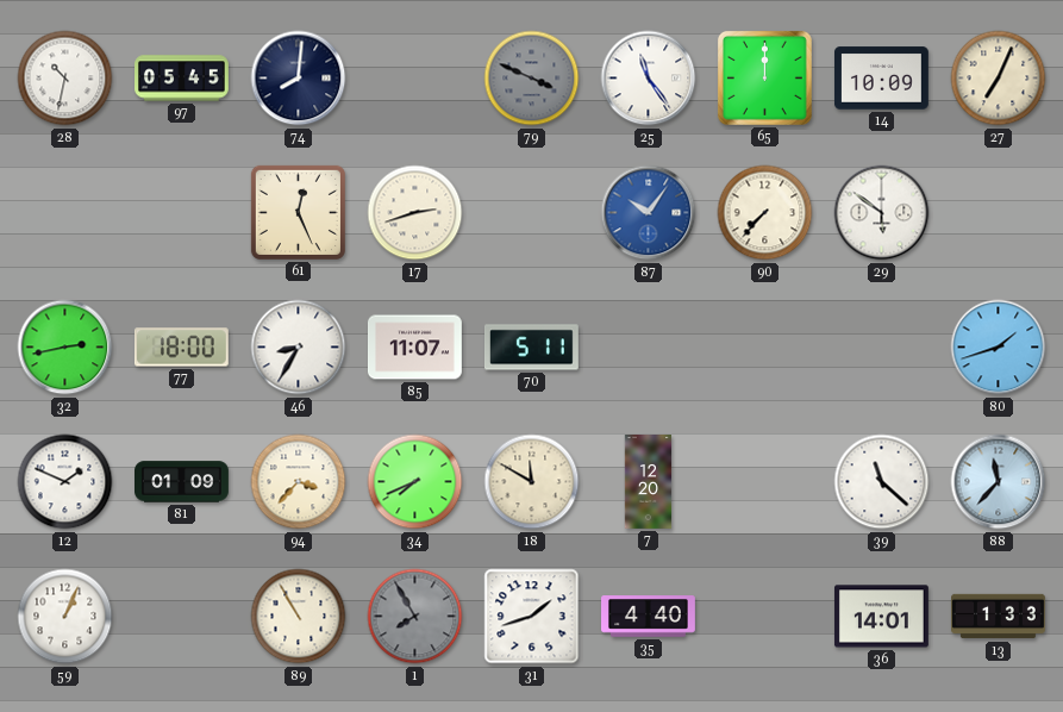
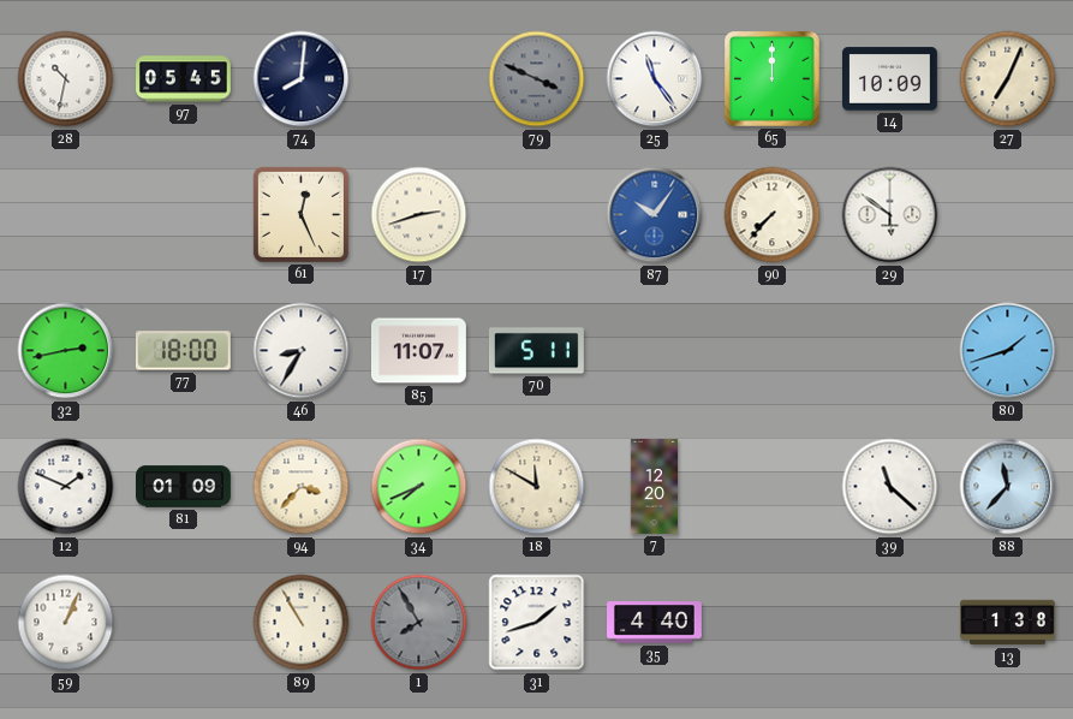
36: 14:01 -> none (881, 617)
13: 1:33 -> 1:38 (1008, 623)
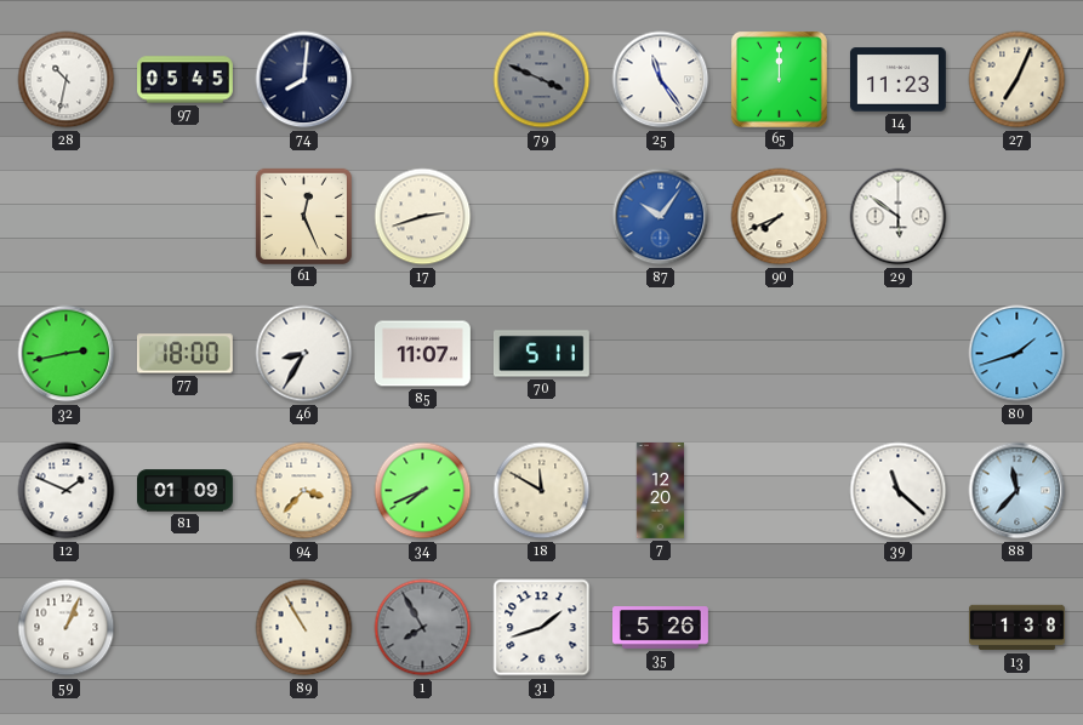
14: 10:09 -> 11:23 (897, 80)
90: 7:37 -> 7:41 (780, 217)
35: 4:40 -> 5:26 (661, 628)
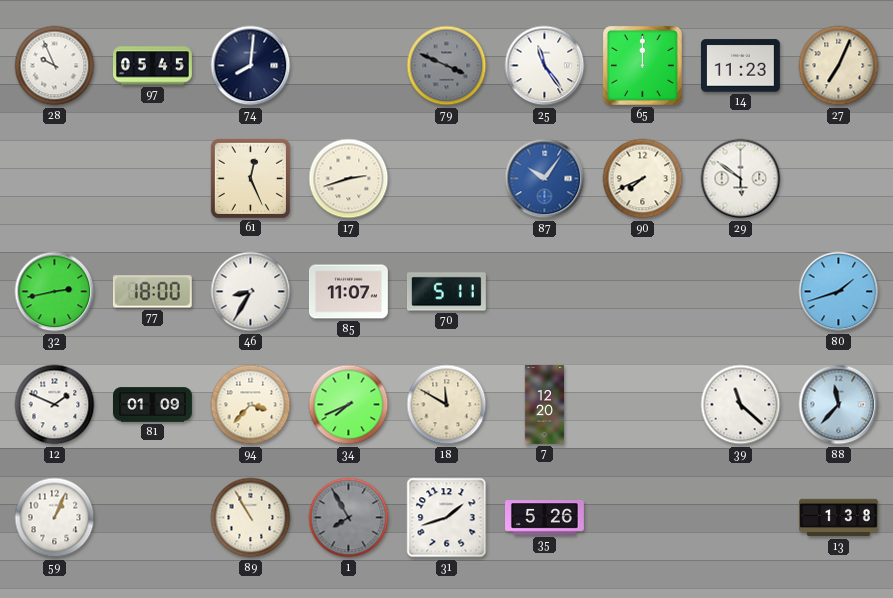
28: 10:32 -> 9:56 (55, 66)
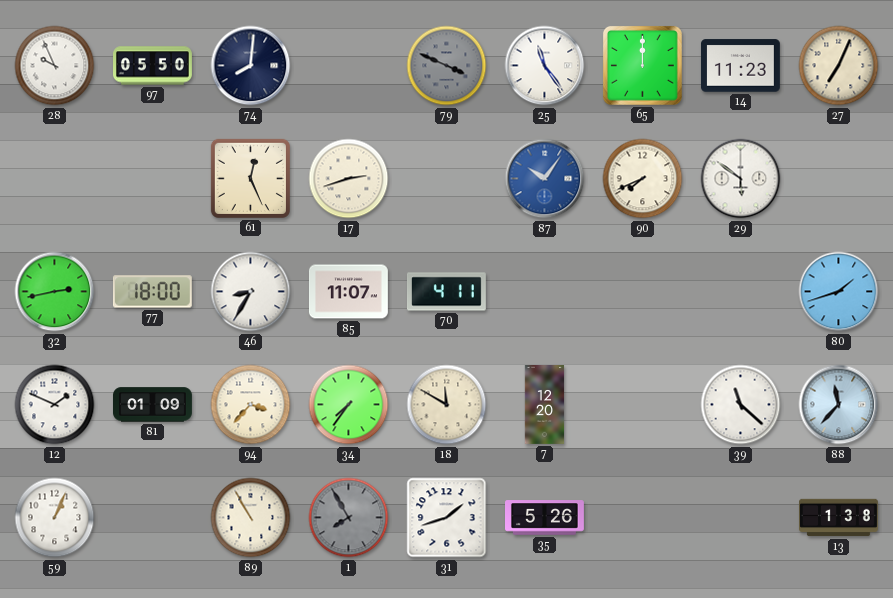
97: 05:45 -> 05:50 (153, 66)
70: 5:11 -> 4:11 (446, 292)
34: 7:41 -> 7:36 (349, 405)
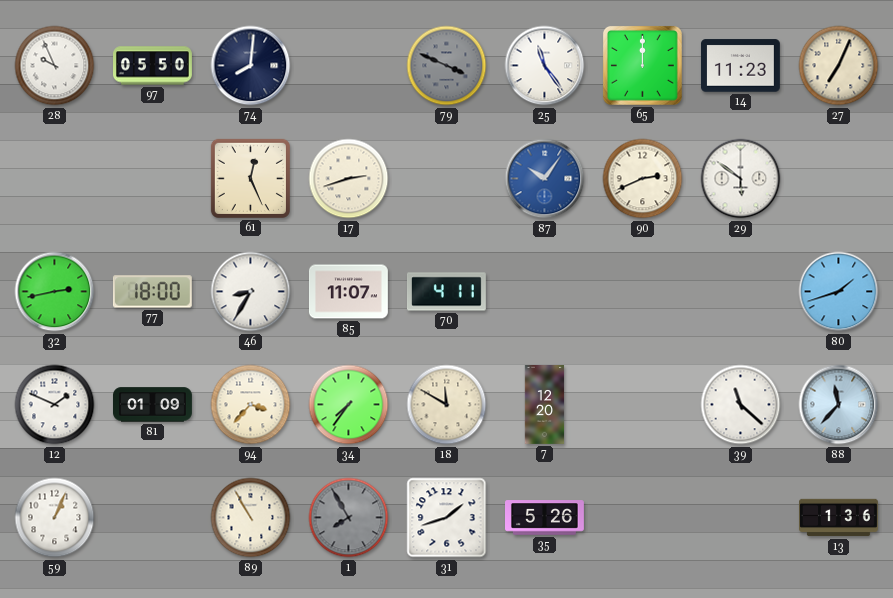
90: 7:41 -> 2:41 (643, 179)
13: 1:38 -> 1:36 (839, 518)
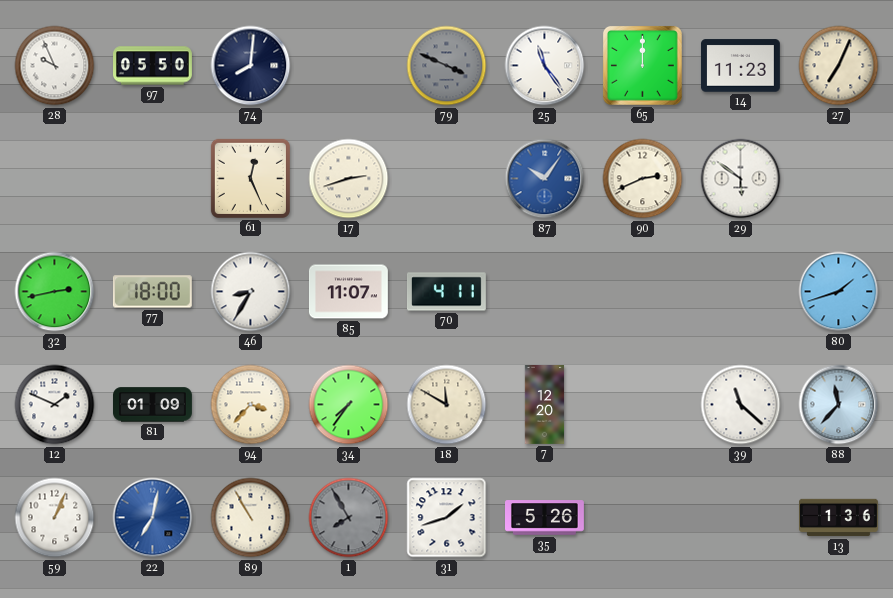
22: none -> 7:02 (153, 518)
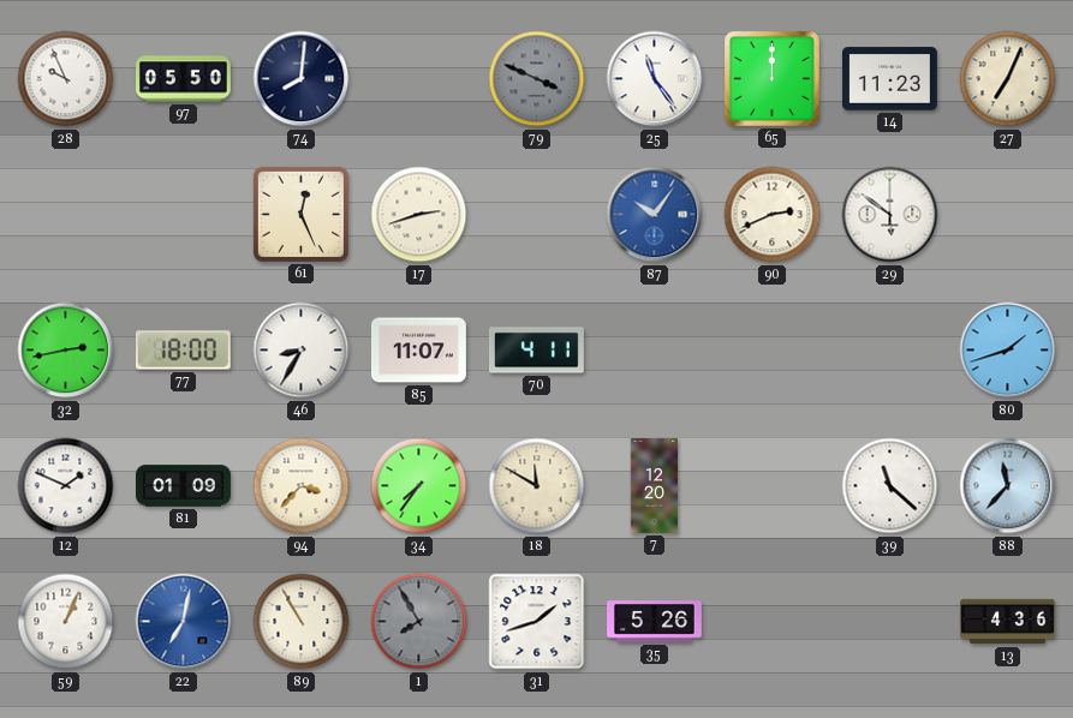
13: 1:36 -> 4:36 (1008, 622)
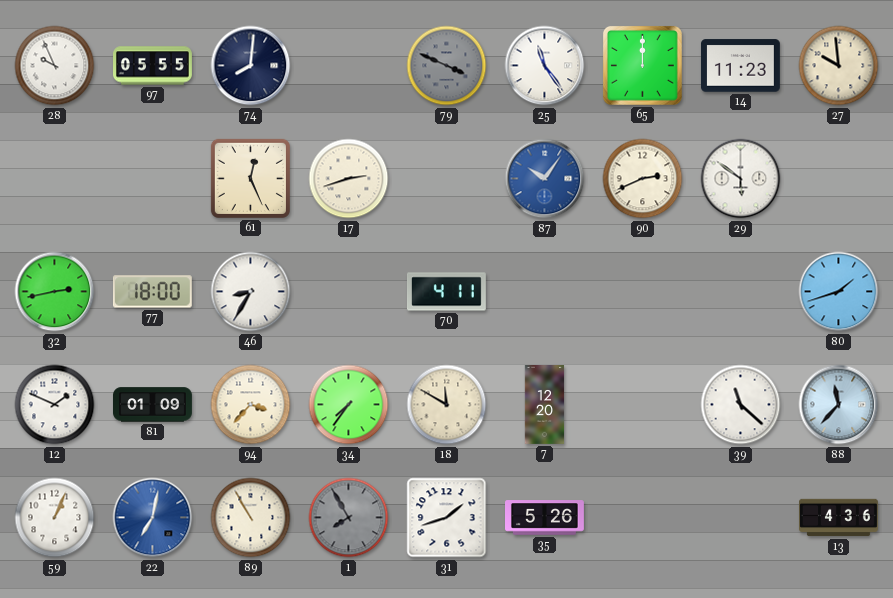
97: 05:50 -> 05:55 (153, 66)
27: 7:04 -> 9:59 (839, 66)
85: 11:07 -> none (419, 351)
